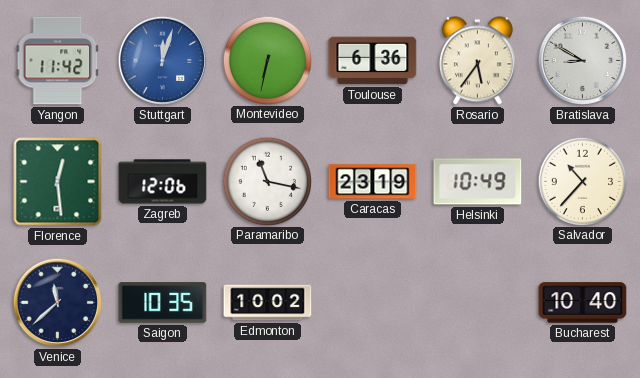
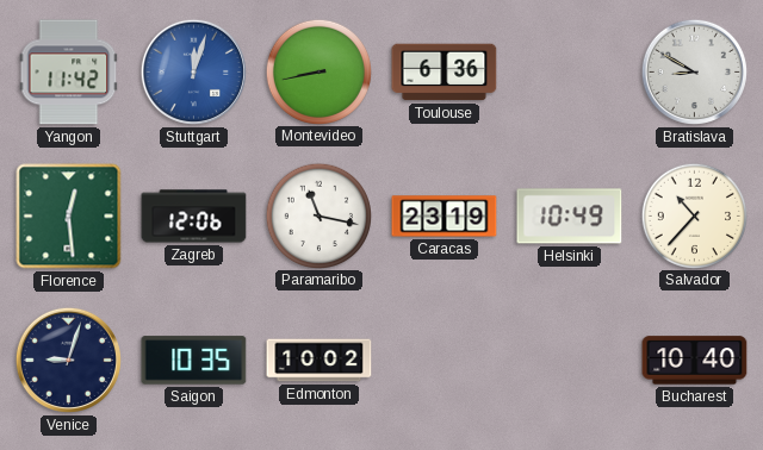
Montevideo: 6:32 -> 8:43 (318, 71)
Rosario: 5:36 -> none (477, 61)
Venice: 11:38 -> 9:03 (68, 360)
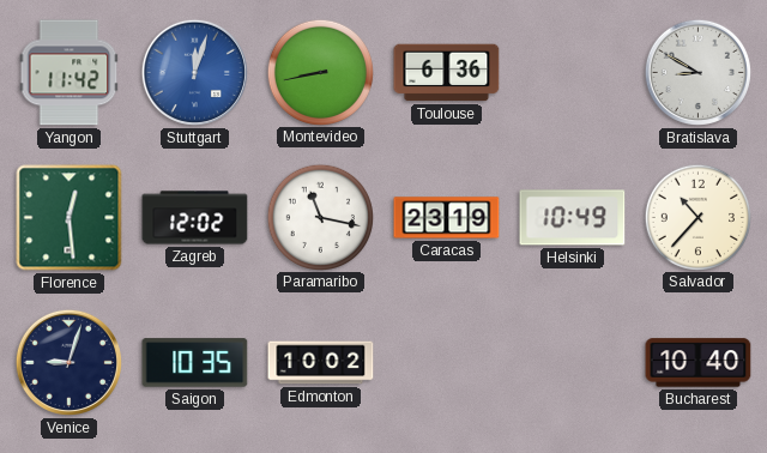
Zagreb: 12:06 -> 12:02 (195, 218)
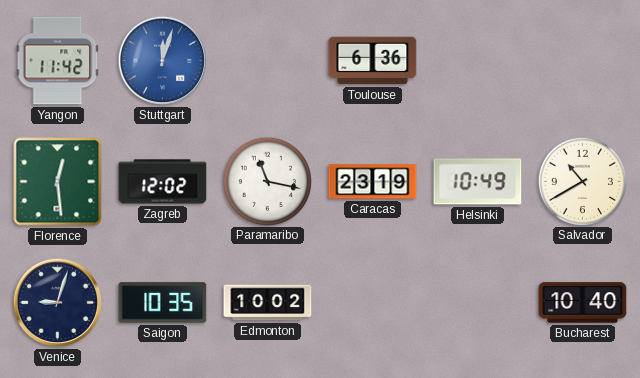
Montevideo: 8:43 -> none (320, 72)
Bratislava: 8:50 -> none (697, 72)
Salvador: 10:37 -> 10:40 (582, 181)
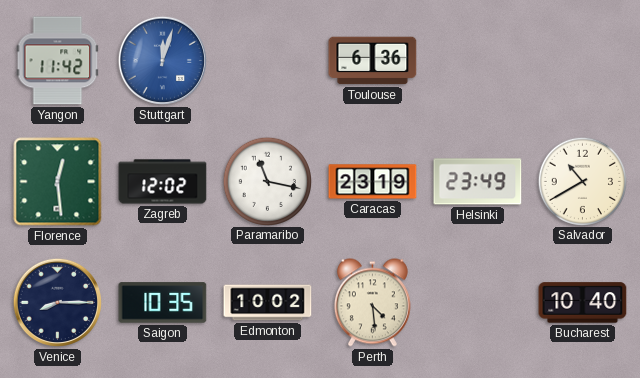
Helsinki: 10:49 -> 23:49 (478, 182)
Venice: 9:03 -> 8:15 (57, 302)
Perth: none -> 4:29 (372, 303)
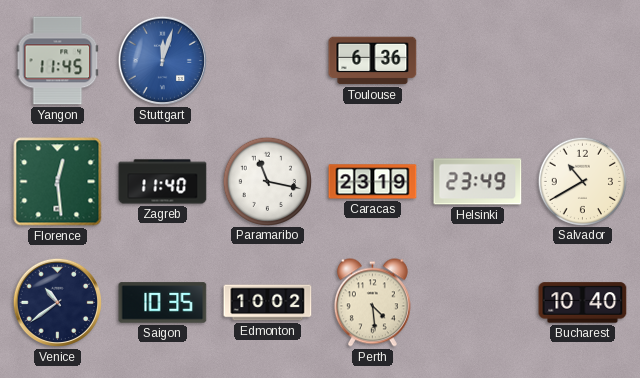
Yangon: 11:42 -> 11:45 (58, 61)
Zagreb: 12:02 -> 11:40 (163, 182)
Venice: 8:15 -> 10:39 (57, 302)
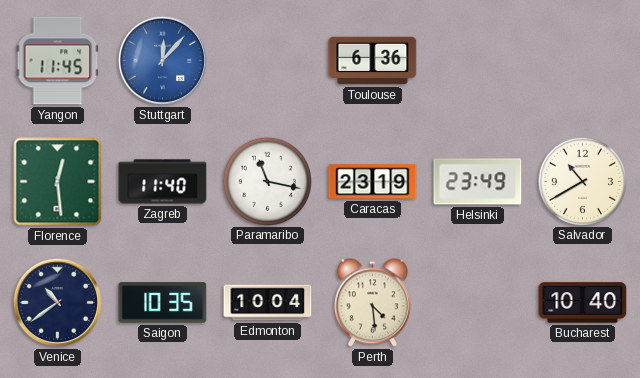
Stuttgart: 12:03 -> 12:07 (162, 60)
Edmonton: 10:02 -> 10:04 (268, 303)
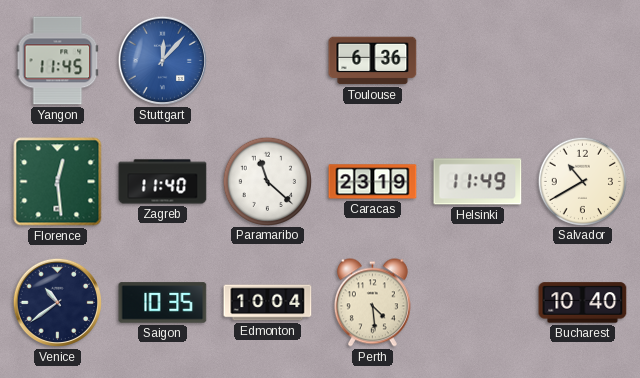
Paramaribo: 11:17 -> 11:22 (267, 181)
Helsinki: 23:49 -> 11:49 (478, 182)
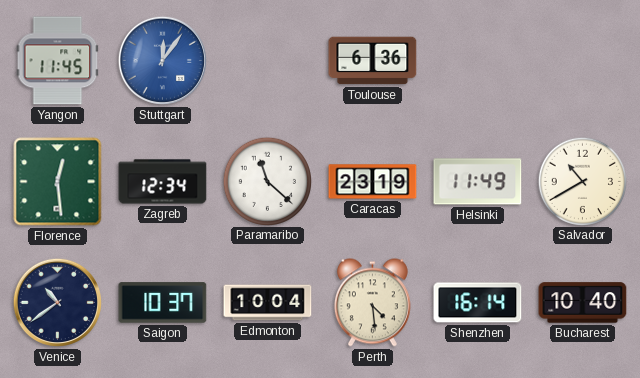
Stuttgart: 12:07 -> 12:06 (162, 60)
Zagreb: 11:40 -> 12:34 (163, 182)
Saigon: 10:35 -> 10:37 (163, 303)
Shenzhen: none -> 16:14 (478, 303)
